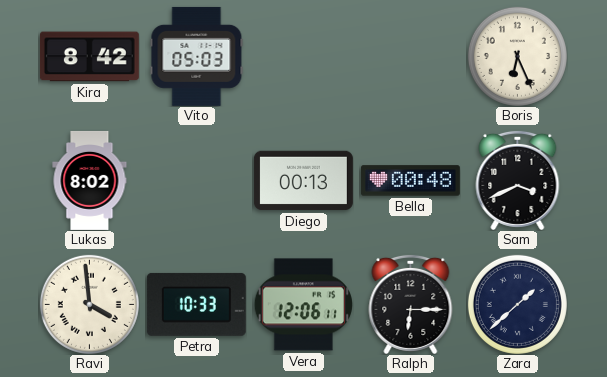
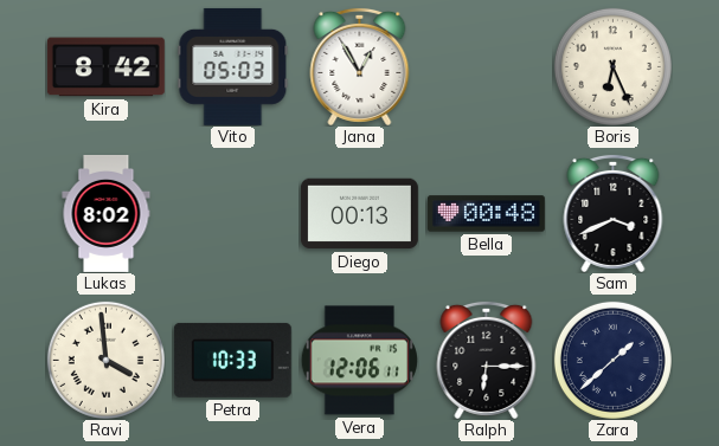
Jana: none -> 12:55 (360, 66)
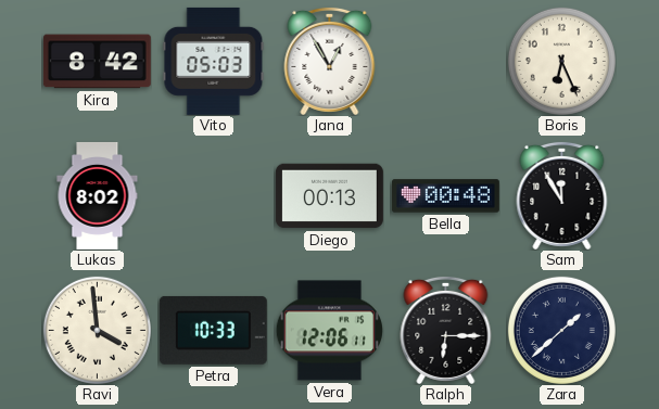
Sam: 3:41 -> 11:55 (562, 195)
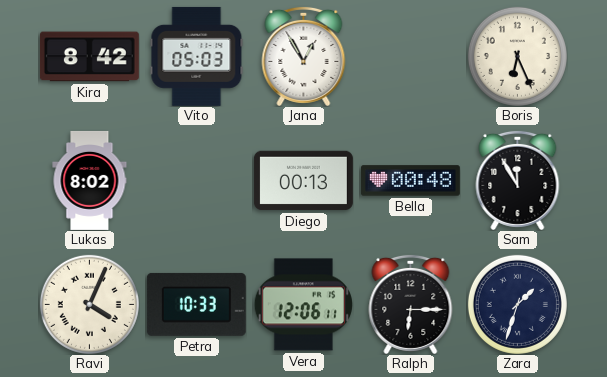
Ravi: 3:59 -> 4:04 (89, 304)
Zara: 1:38 -> 1:33 (517, 304)
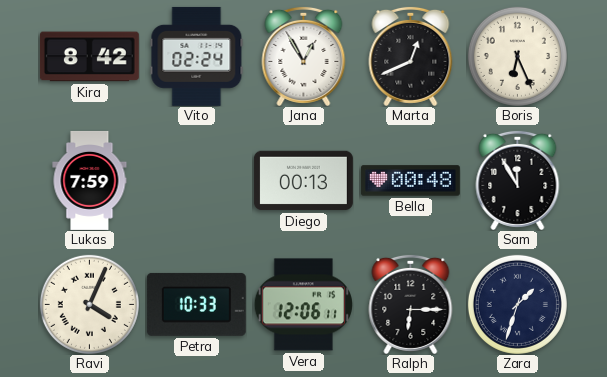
Vito: 05:03 -> 02:24 (197, 56)
Marta: none -> 12:41 (411, 56)
Lukas: 8:02 -> 7:59 (90, 180)
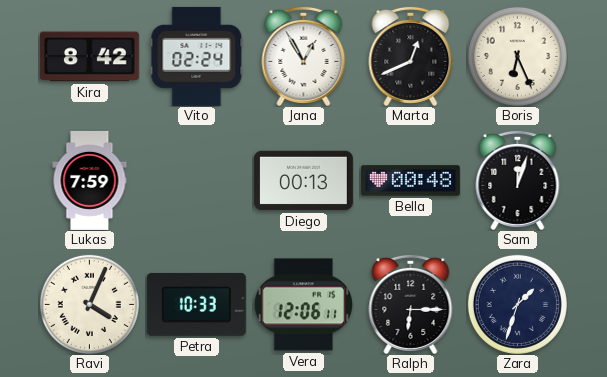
Sam: 11:55 -> 12:03 (518, 180)
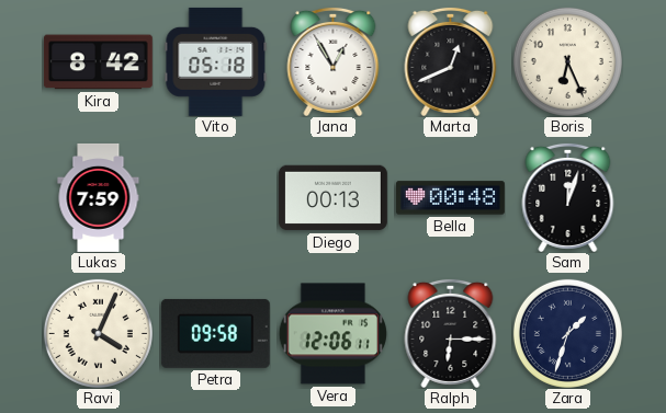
Vito: 02:24 -> 05:18 (216, 61)
Petra: 10:33 -> 09:58 (215, 333)
